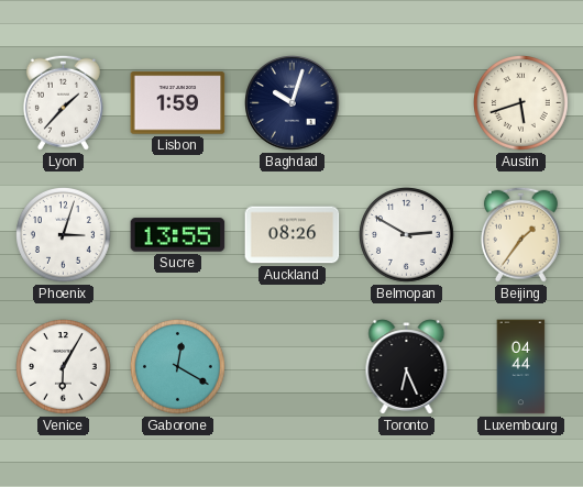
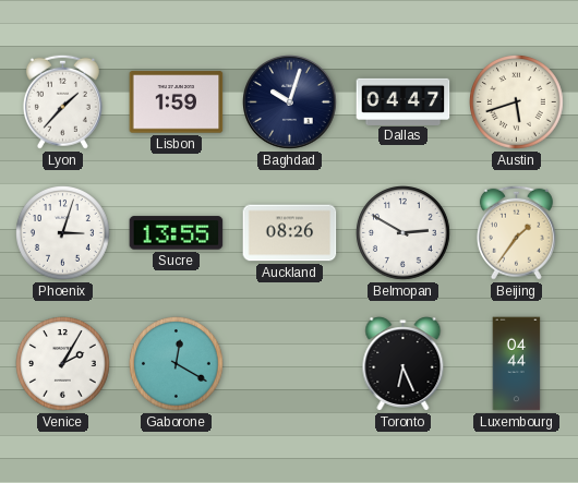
Dallas: none -> 04:47 (404, 101)
Venice: 6:05 -> 2:05 (63, 364)
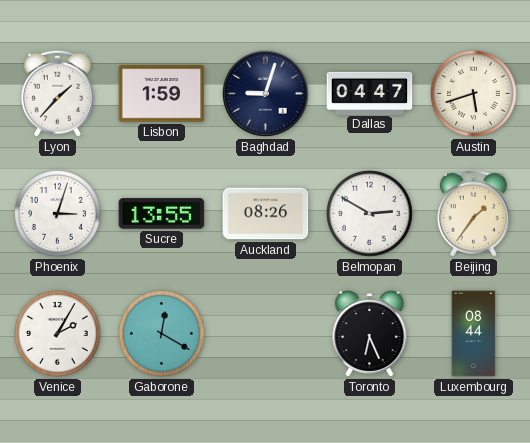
Baghdad: 10:03 -> 9:03 (266, 94)
Luxembourg: 04:44 -> 08:44 (474, 334)
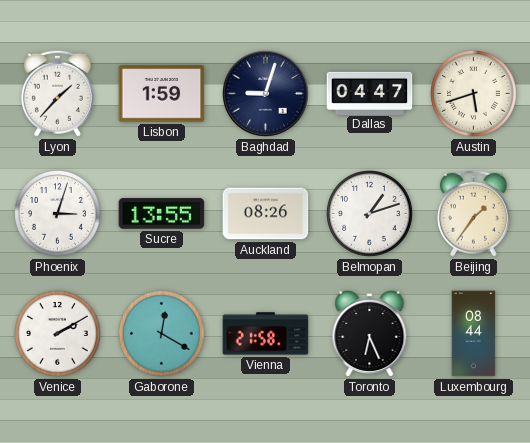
Belmopan: 2:50 -> 1:12 (370, 214)
Venice: 2:05 -> 2:10 (58, 334)
Vienna: none -> 21:58 (266, 334)
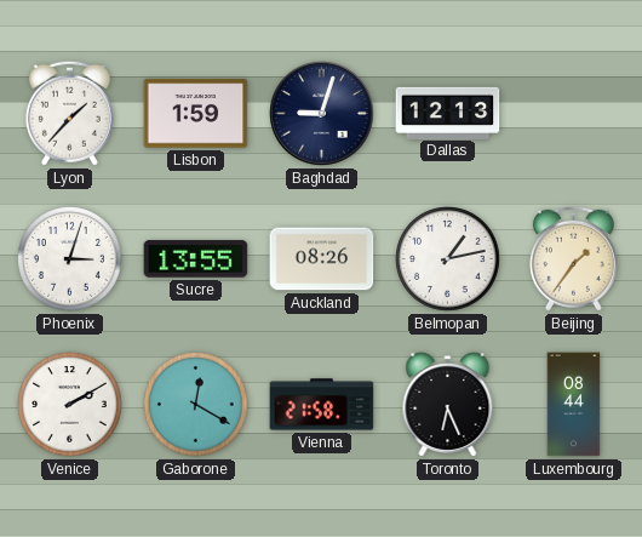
Dallas: 04:47 -> 12:13 (448, 113)
Austin: 5:42 -> none (474, 94)
Belmopan: 1:12 -> 1:13 (448, 259)
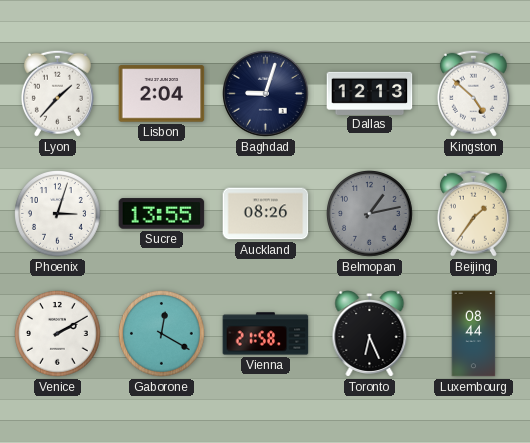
Lisbon: 1:59 -> 2:04 (162, 94)
Kingston: none -> 4:52 (473, 93)
Belmopan dial: white -> grey (370, 214)
